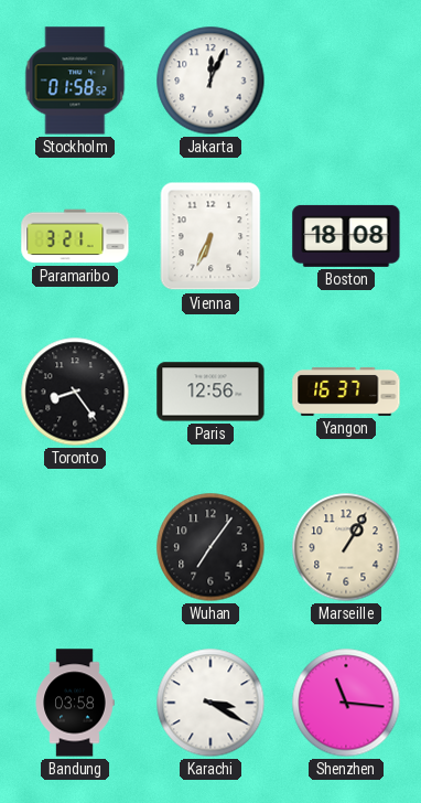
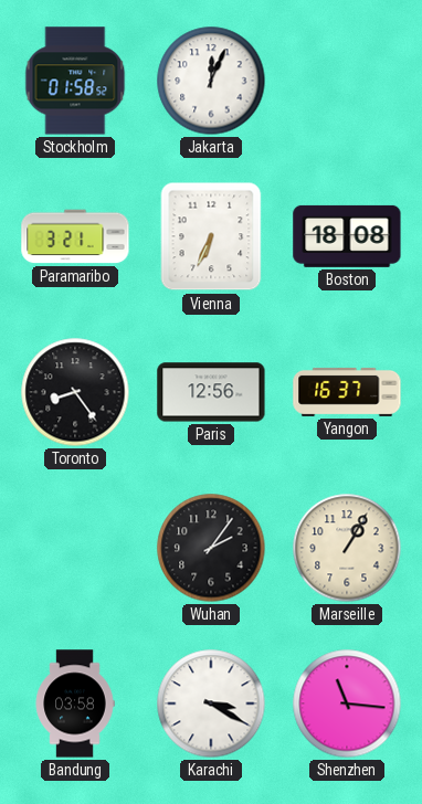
Wuhan: 7:06 -> 2:06 (211, 548)
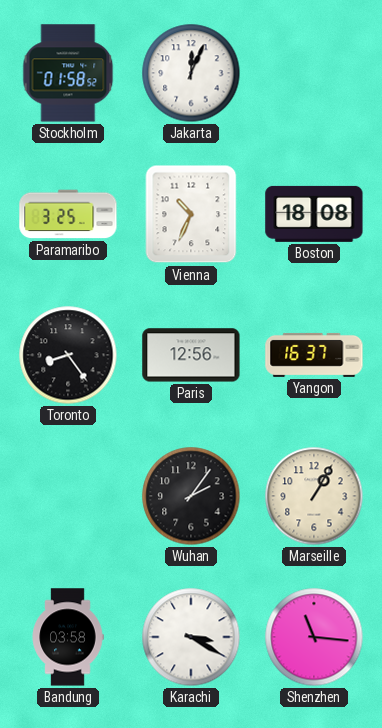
Paramaribo: 3:21 -> 3:25 (68, 214)
Vienna: 6:34 -> 10:34 (191, 214)
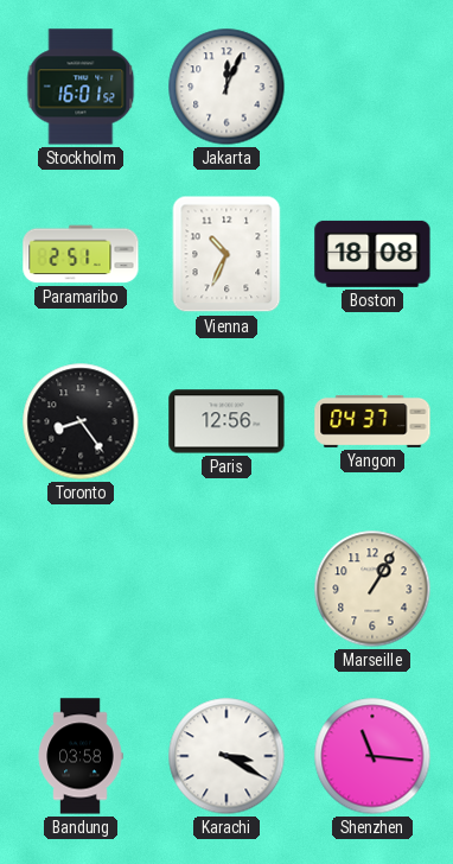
Stockholm: 01:58 -> 16:01 (81, 87)
Paramaribo: 3:25 -> 2:51 (81, 254)
Yangon: 16:37 -> 04:37 (372, 421)
Wuhan: 2:06 -> none (191, 496)
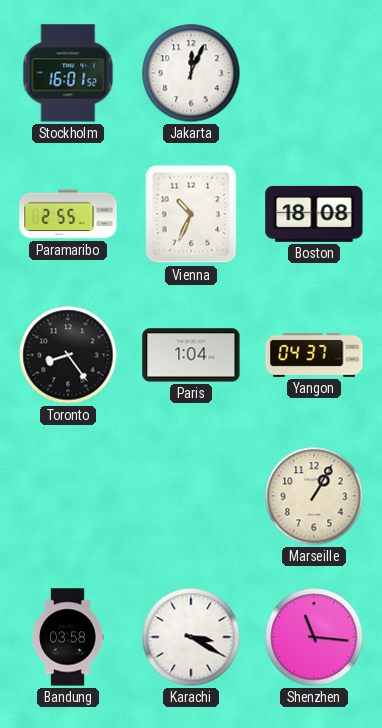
Paramaribo: 2:51 -> 2:55 (68, 214)
Paris: 12:56 -> 1:04 (191, 355)
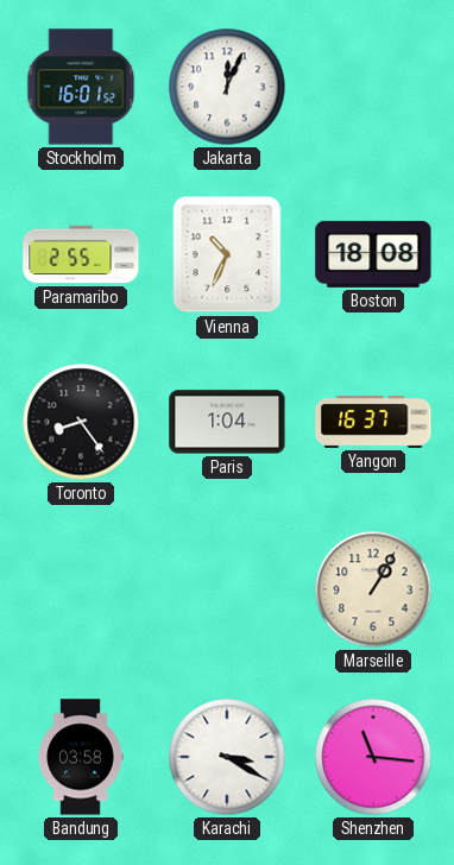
Yangon: 04:37 -> 16:37 (373, 422)
